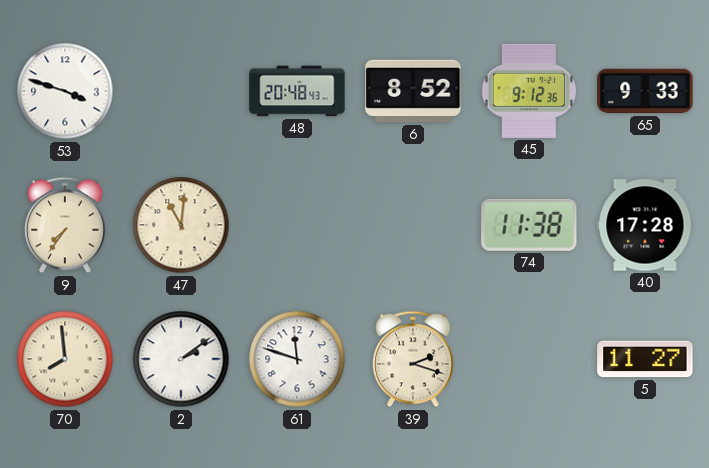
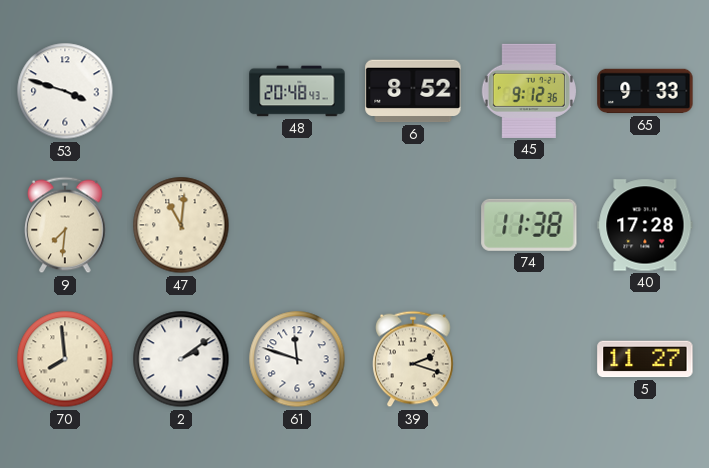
9: 7:36 -> 7:31 (65, 225)
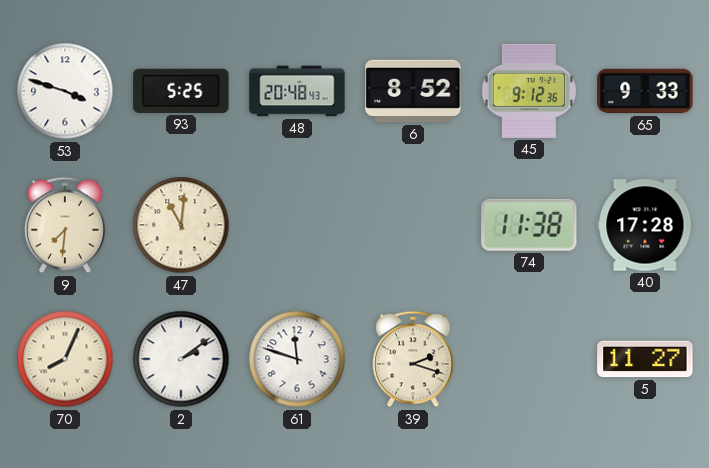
93: none -> 5:25 (181, 91)
70: 7:59 -> 8:04 (65, 359)
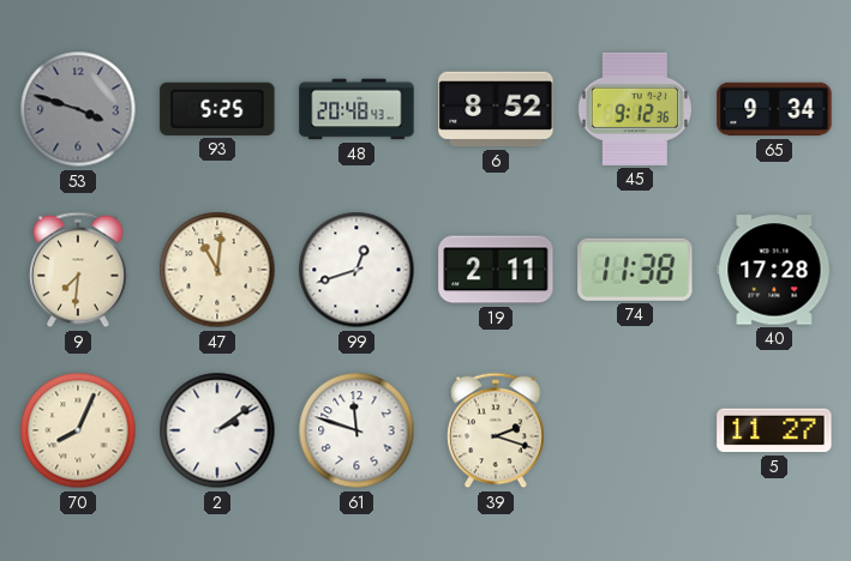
53 dial: white -> grey (78, 109)
65: 9:33 -> 9:34 (774, 109)
99: none -> 12:42 (356, 270)
19: none -> 2:11 (496, 270)
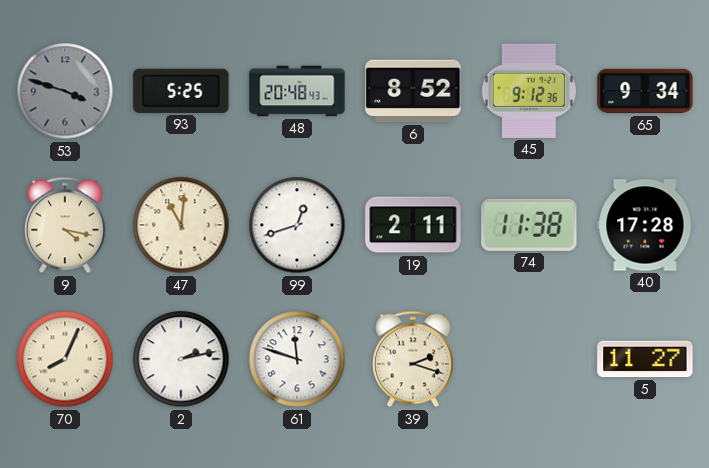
9: 7:31 -> 4:17 (65, 225)
2: 2:09 -> 2:13 (181, 359)
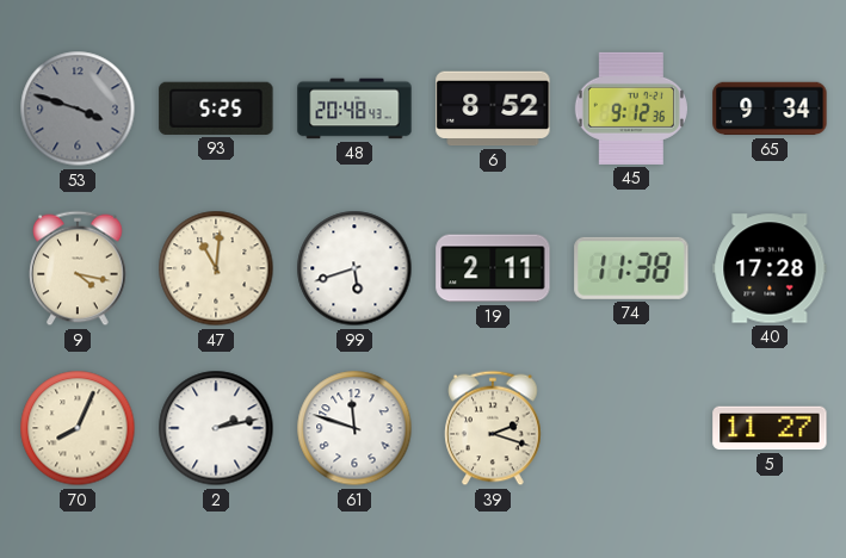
99: 12:42 -> 5:42 (354, 268)
